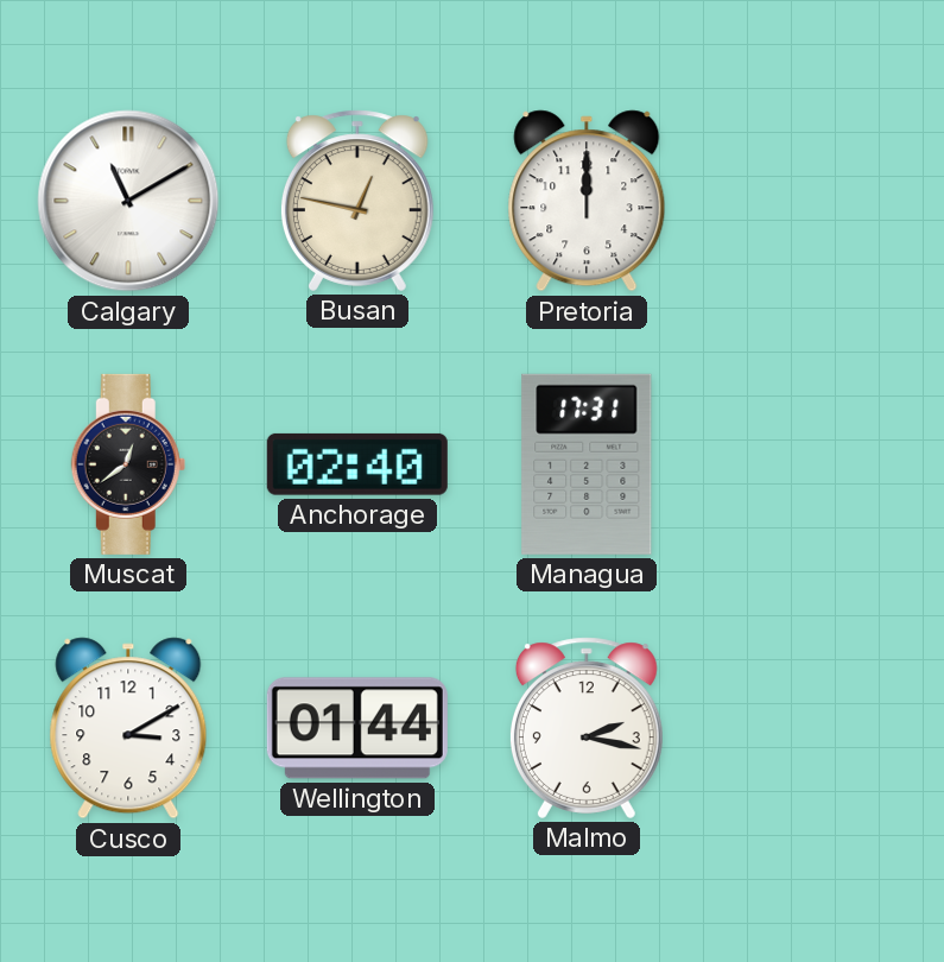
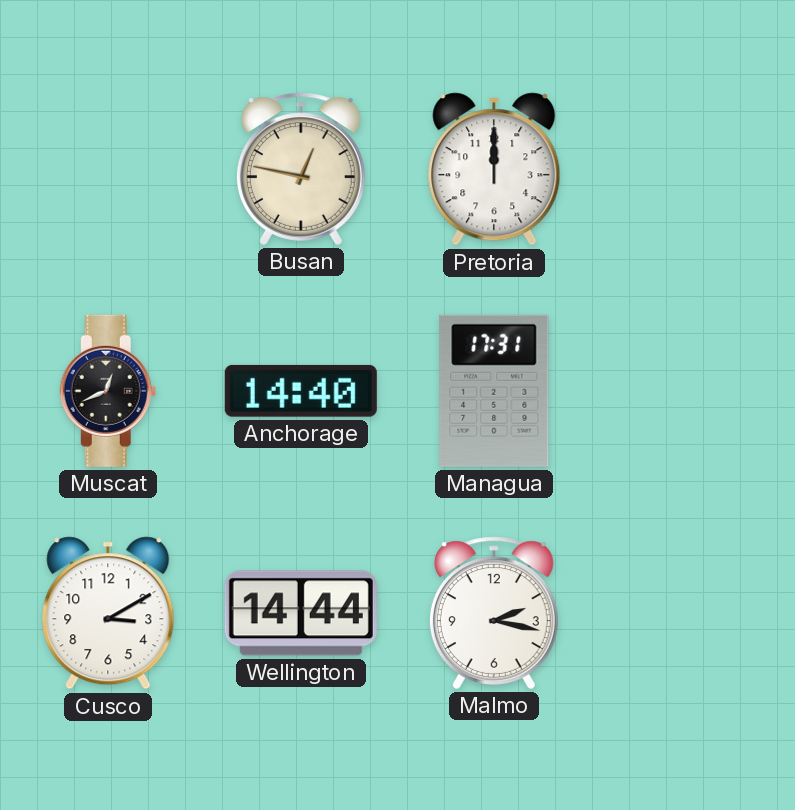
Calgary: 11:10 -> none (128, 201)
Muscat: 12:39 -> 12:41 (108, 391)
Anchorage: 02:40 -> 14:40 (301, 391)
Wellington: 01:44 -> 14:44 (301, 613)
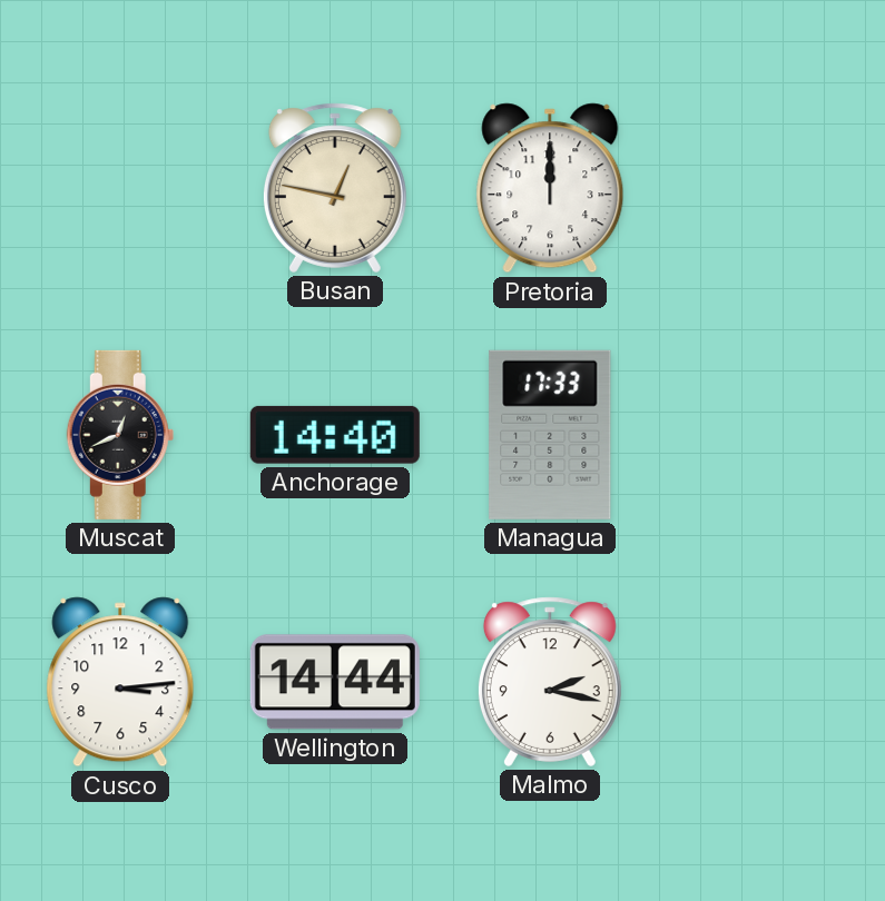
Managua: 17:31 -> 17:33 (550, 435)
Cusco: 3:10 -> 3:14 (120, 682)
